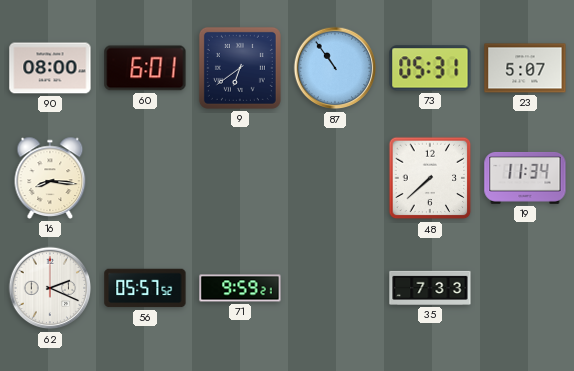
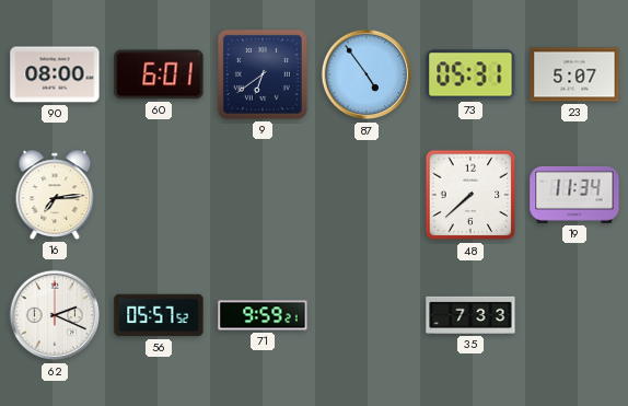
87: 10:54 -> 4:54 (367, 74)
16: 8:16 -> 7:14 (55, 195)
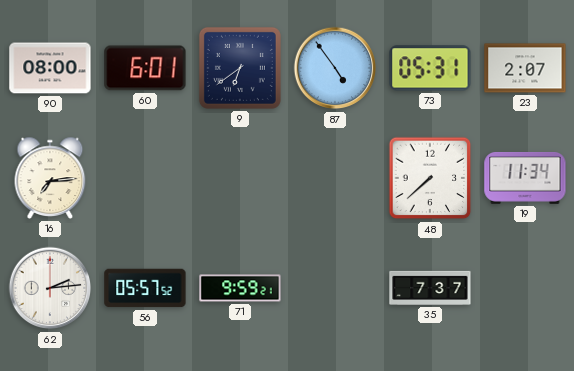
23: 5:07 -> 2:07 (525, 68)
62: 2:19 -> 2:14 (50, 288)
35: 7:33 -> 7:37 (430, 288)
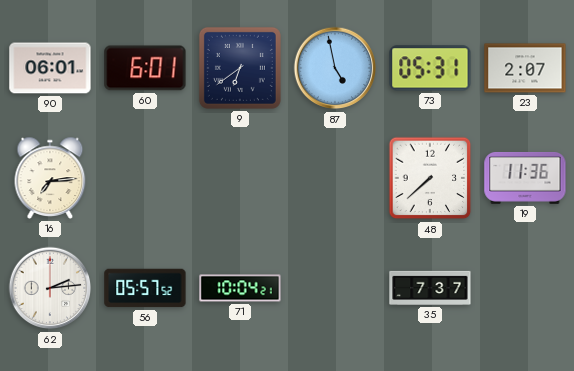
90: 08:00 -> 06:01 (50, 68)
87: 4:54 -> 4:58 (335, 68)
19: 11:34 -> 11:36 (525, 178)
71: 9:59 -> 10:04 (240, 288)
